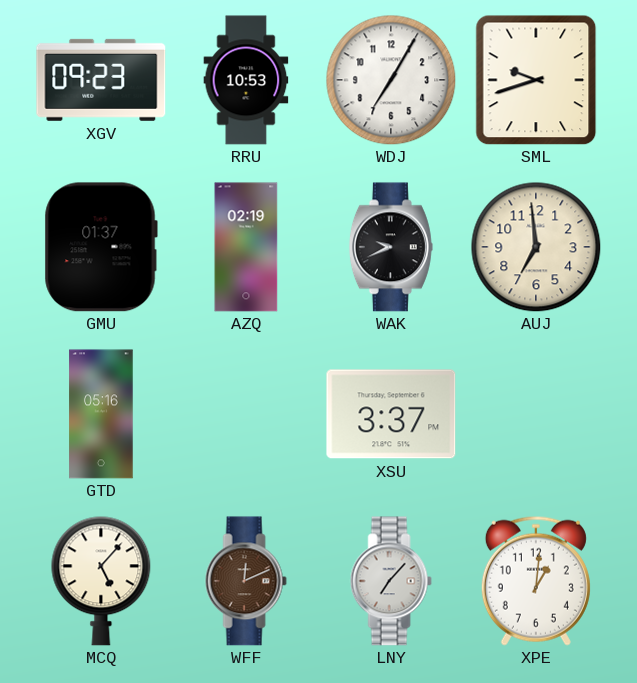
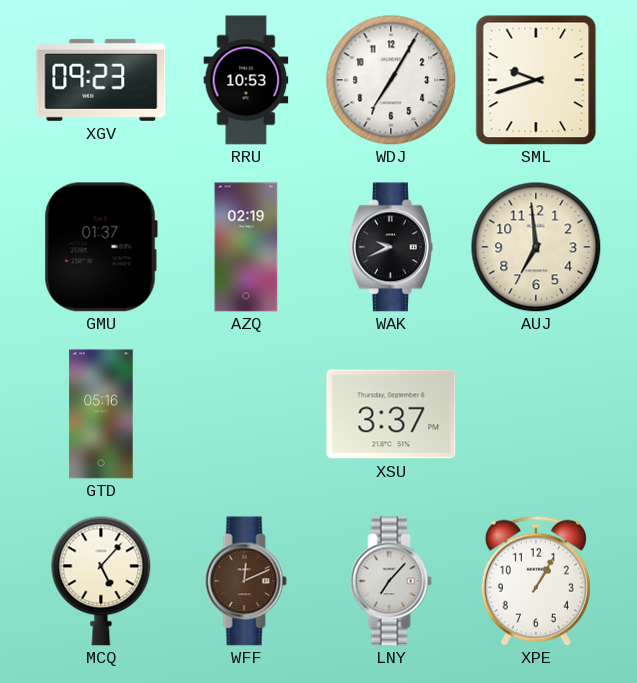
XPE: 1:01 -> 1:05 (536, 581)
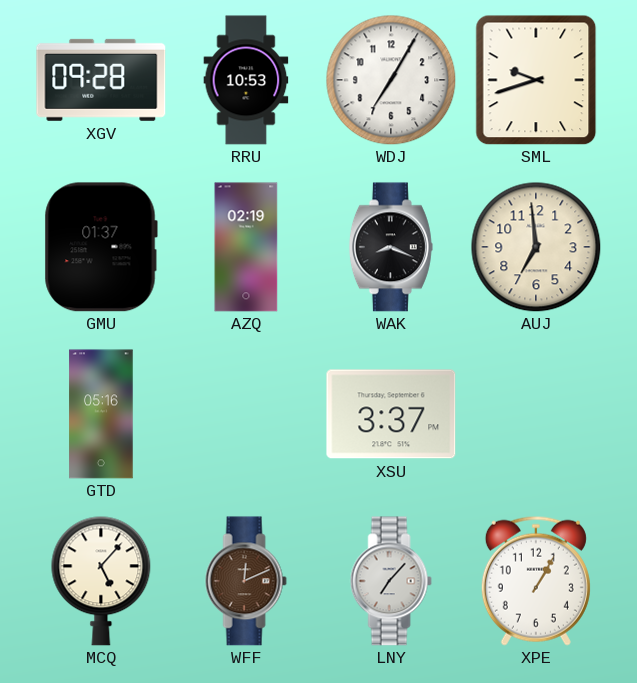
XGV: 09:23 -> 09:28 (101, 80)
WAK: 9:41 -> 8:19 (391, 247)
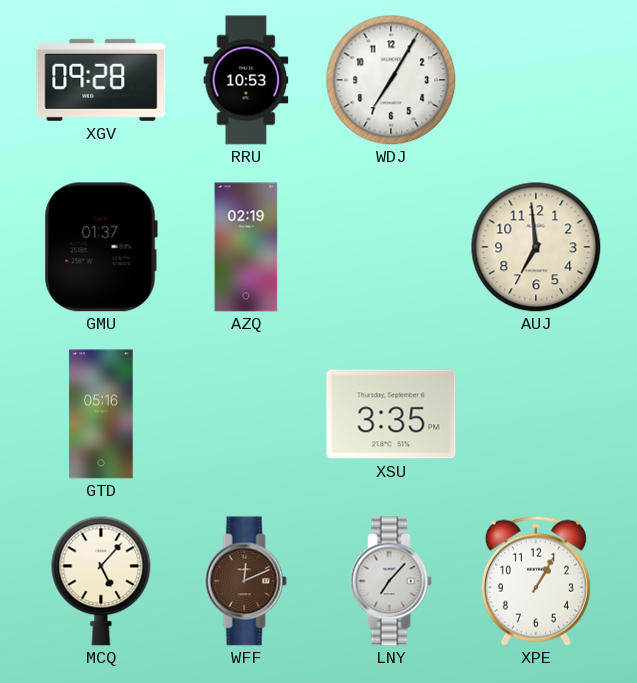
SML: 9:42 -> none (536, 80)
WAK: 8:19 -> none (391, 247)
XSU: 3:37 -> 3:35 (391, 414)
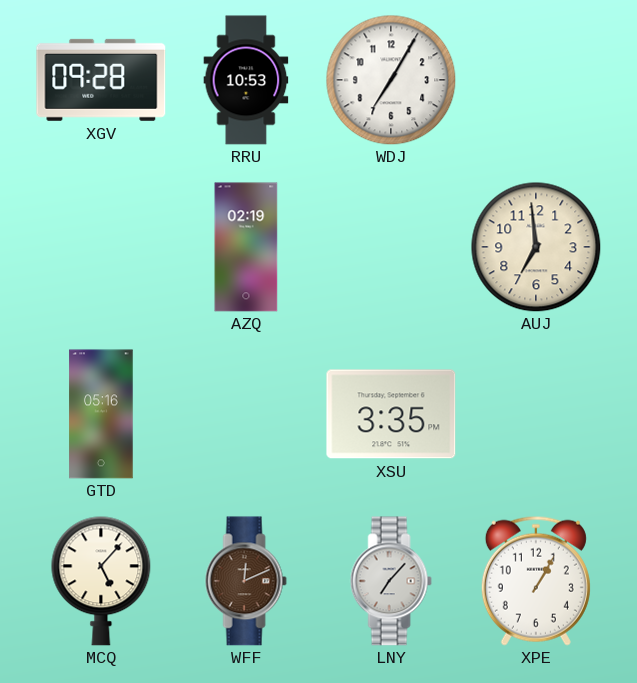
GMU: 01:37 -> none (101, 247)
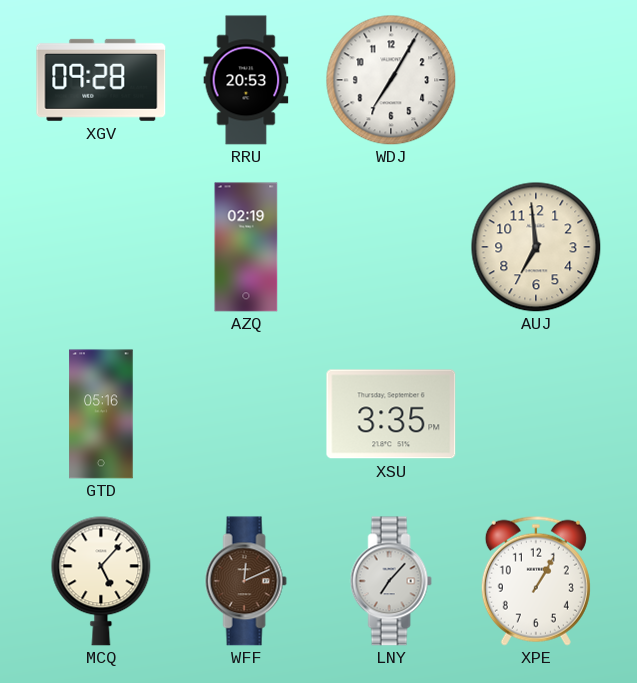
RRU: 10:53 -> 20:53 (246, 80)
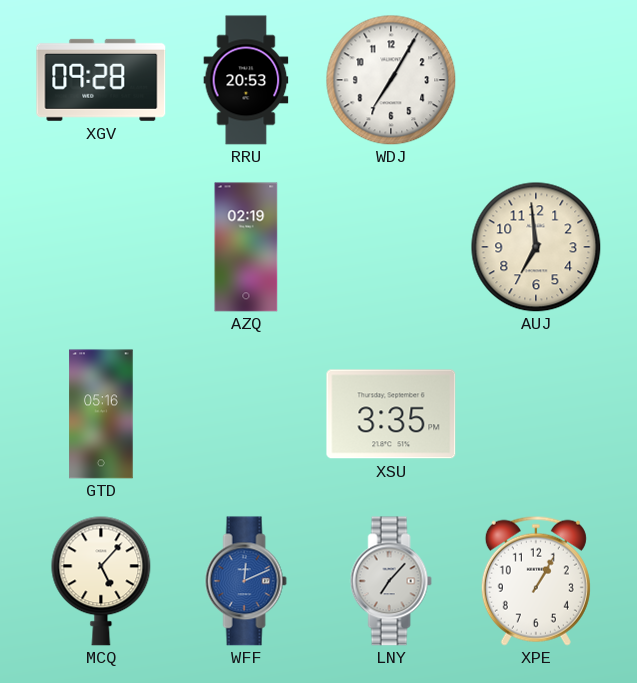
WFF dial: brown -> blue (246, 581)
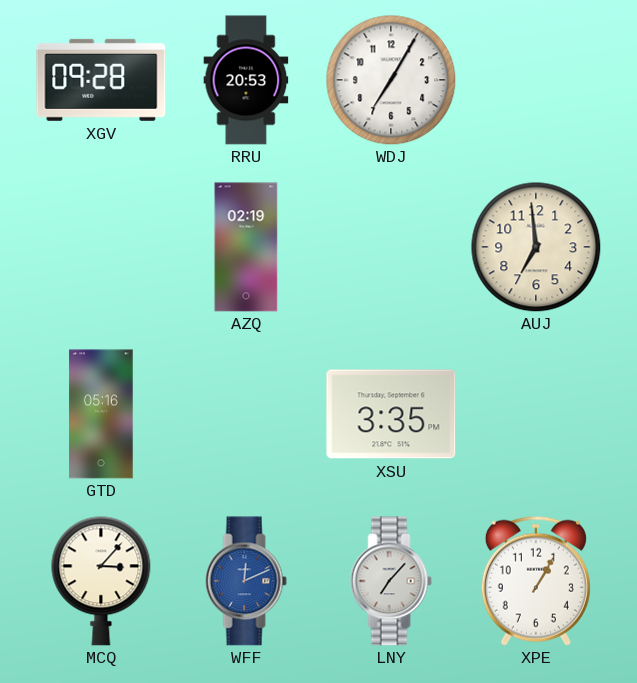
MCQ: 5:07 -> 3:07 (101, 581)
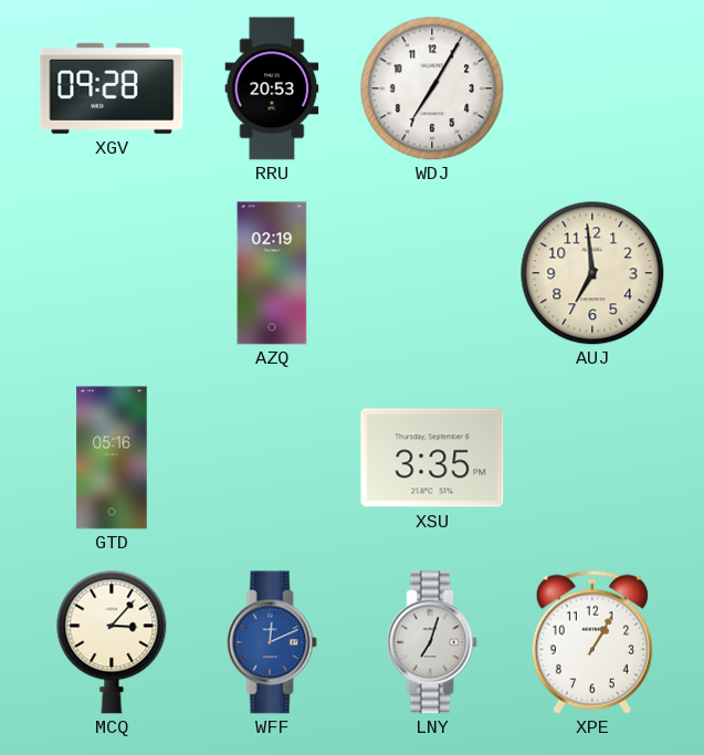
LNY: 7:07 -> 7:03 (432, 642)
